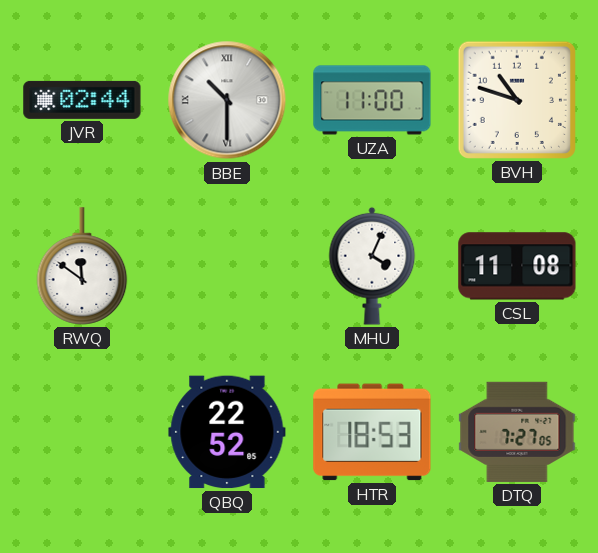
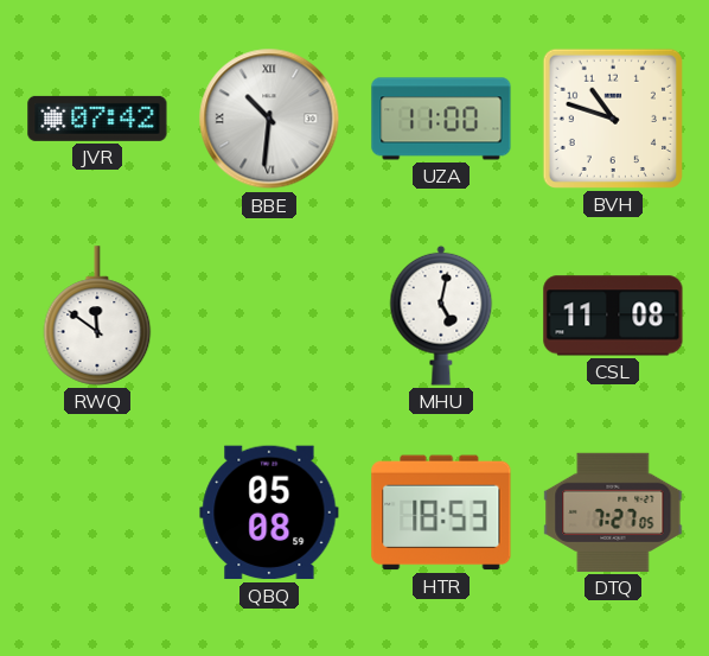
JVR: 02:44 -> 07:42 (97, 119)
BBE: 10:30 -> 10:31 (269, 119)
MHU: 4:04 -> 5:02 (441, 316)
QBQ: 22:52 -> 05:08 (269, 512)
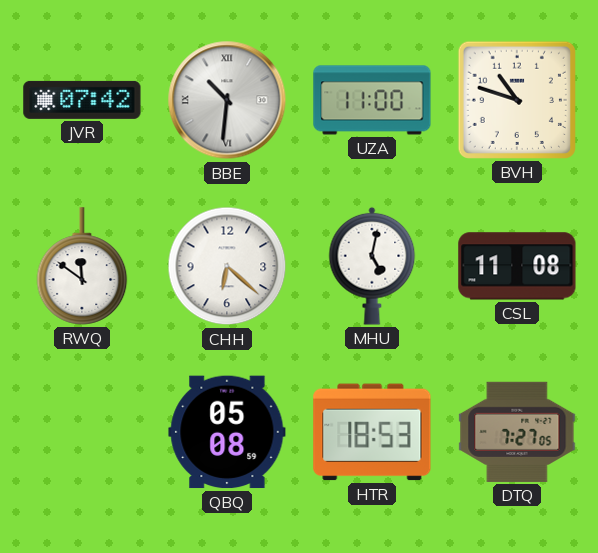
CHH: none -> 6:22 (227, 266)
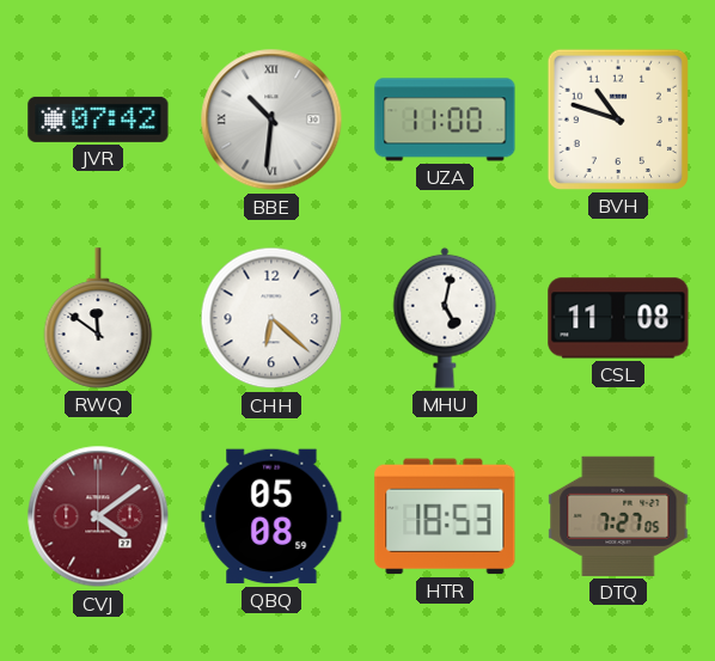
CVJ: none -> 4:09 (98, 516)
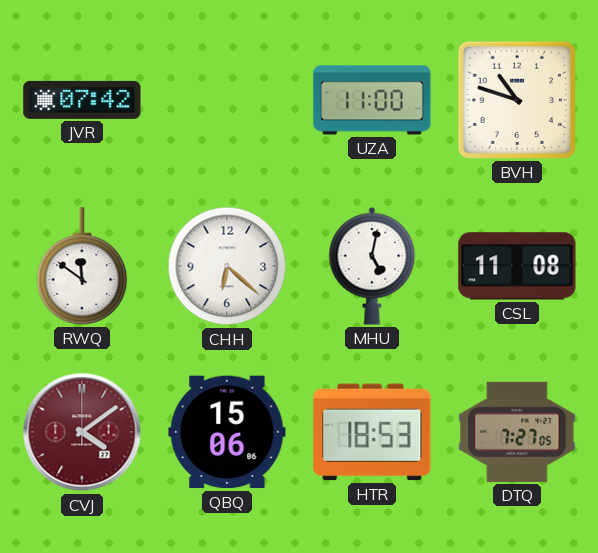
BBE: 10:31 -> none (271, 120)
QBQ: 05:08 -> 15:06 (227, 432)
